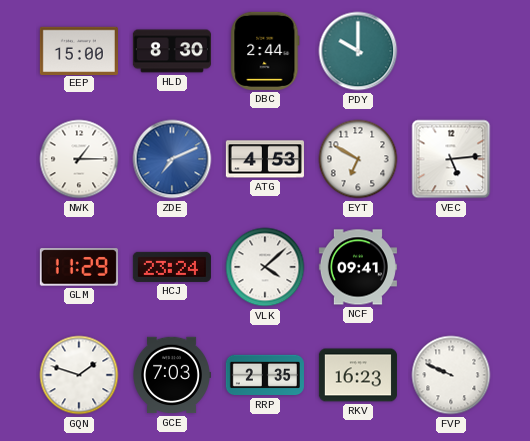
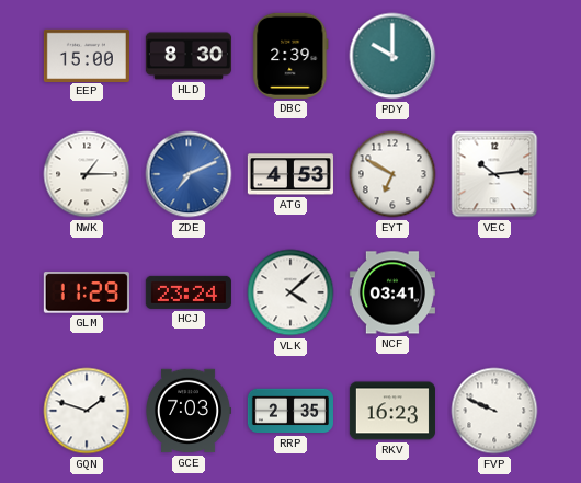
DBC: 2:44 -> 2:39 (290, 56)
VEC: 5:14 -> 10:14 (494, 174)
NCF: 09:41 -> 03:41 (392, 292)
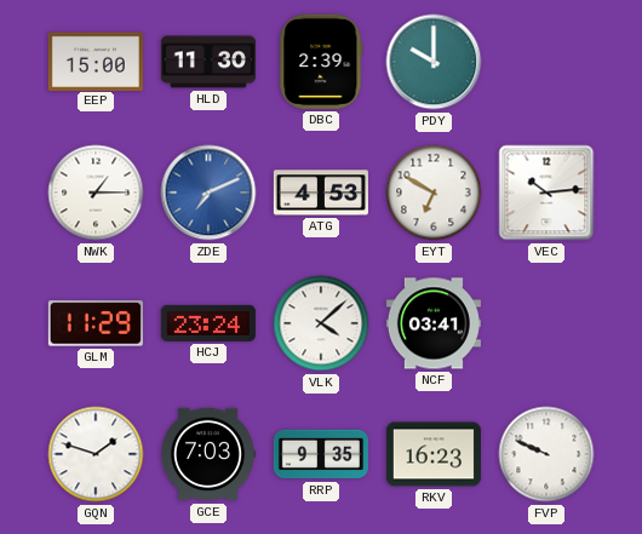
HLD: 8:30 -> 11:30 (208, 62)
RRP: 2:35 -> 9:35 (321, 454)
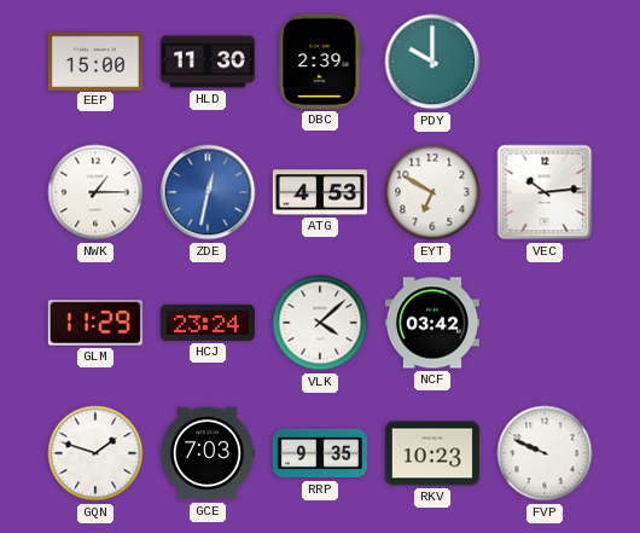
ZDE: 7:11 -> 12:32 (208, 192)
NCF: 03:41 -> 03:42 (432, 323)
RKV: 16:23 -> 10:23 (432, 453)
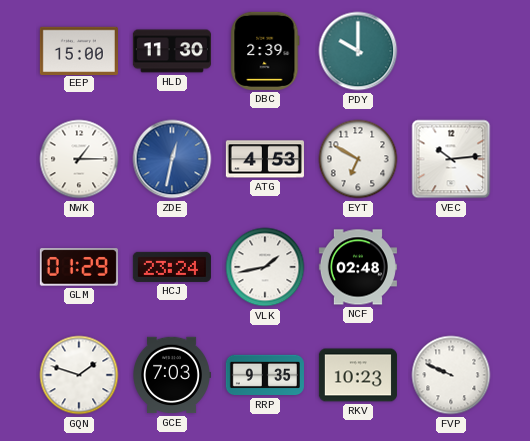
GLM: 11:29 -> 01:29 (79, 267)
VLK: 4:08 -> 1:43 (265, 267)
NCF: 03:42 -> 02:48 (358, 267)
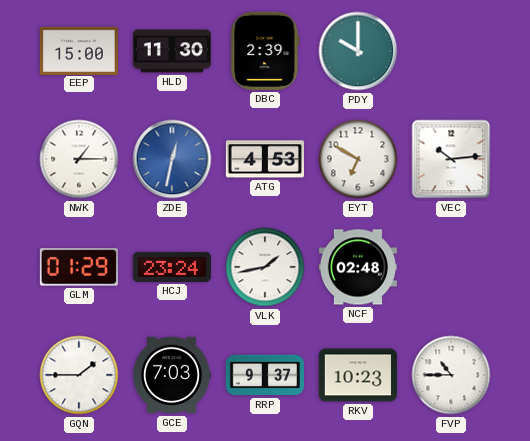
GQN: 1:48 -> 1:45 (79, 375)
RRP: 9:35 -> 9:37 (265, 375)
FVP: 9:49 -> 10:45 (451, 375)
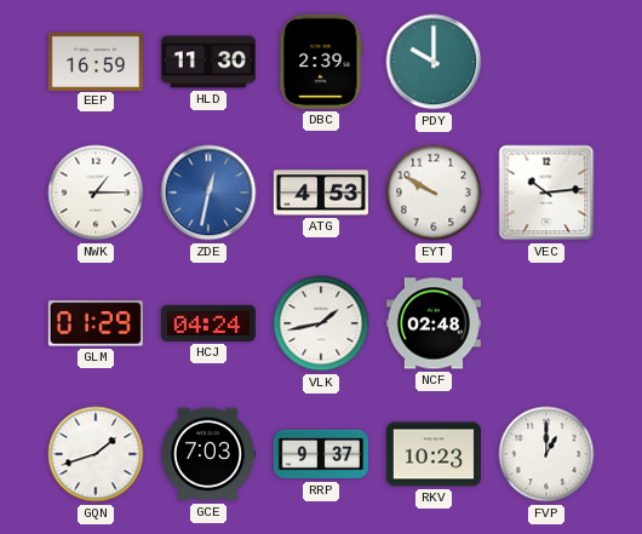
EEP: 15:00 -> 16:59 (96, 61)
EYT: 6:50 -> 9:50 (434, 193)
HCJ: 23:24 -> 04:24 (208, 323)
GQN: 1:45 -> 1:42 (96, 454)
FVP: 10:45 -> 1:00 (546, 454)
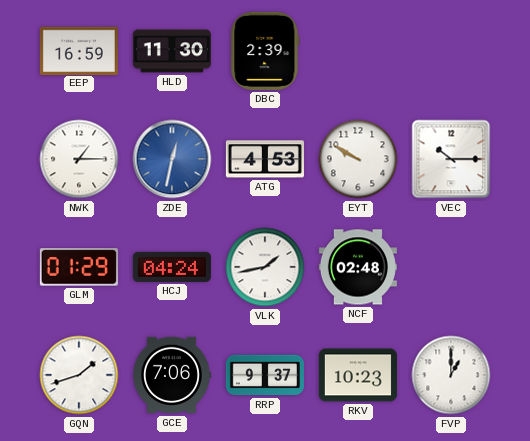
PDY: 10:00 -> none (434, 62)
VEC: 10:14 -> 10:15 (451, 159)
GCE: 7:03 -> 7:06 (172, 375)
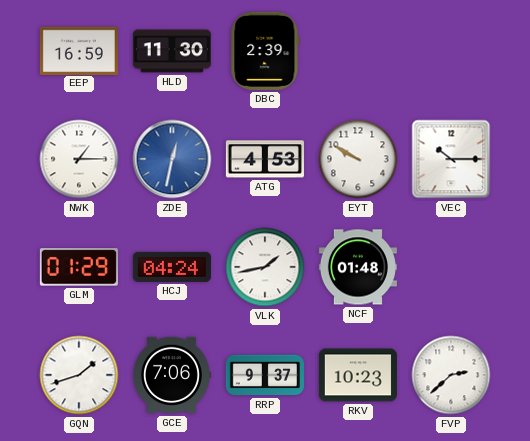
NCF: 02:48 -> 01:48 (358, 267)
FVP: 1:00 -> 2:38 (451, 375)
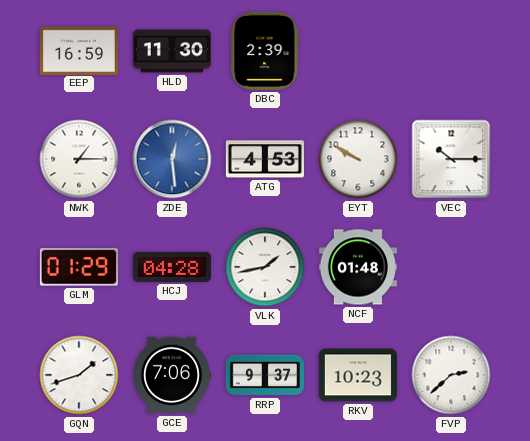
ZDE: 12:32 -> 12:29 (172, 159)
HCJ: 04:24 -> 04:28 (172, 267)
